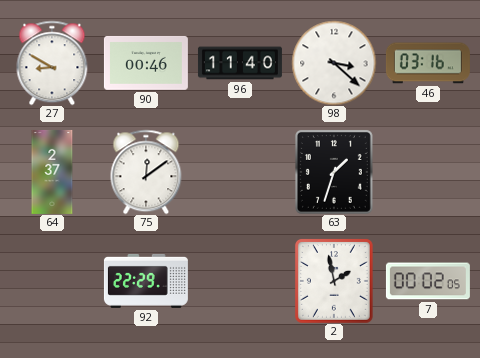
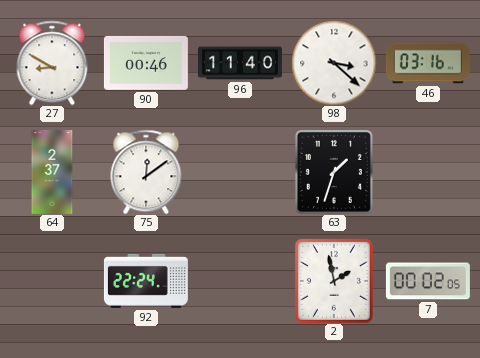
92: 22:29 -> 22:24 (146, 281)
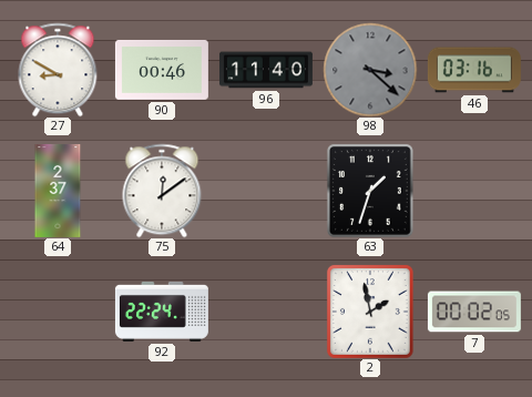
98 dial: white -> grey (370, 70)
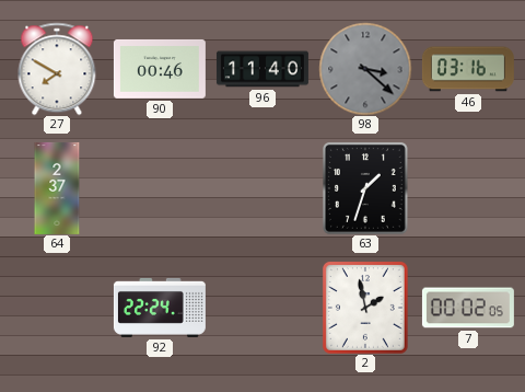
27: 8:50 -> 7:50 (57, 69)
75: 12:09 -> none (162, 191)
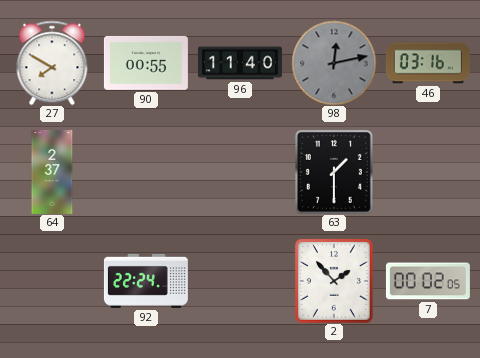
90: 00:46 -> 00:55 (146, 63)
98: 3:22 -> 12:13 (334, 63)
63: 1:33 -> 1:30 (334, 172)
2: 1:58 -> 1:53 (334, 281)
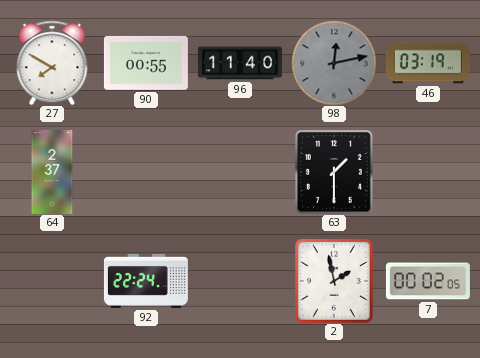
46: 03:16 -> 03:19 (428, 63)
2: 1:53 -> 1:58 (334, 281)
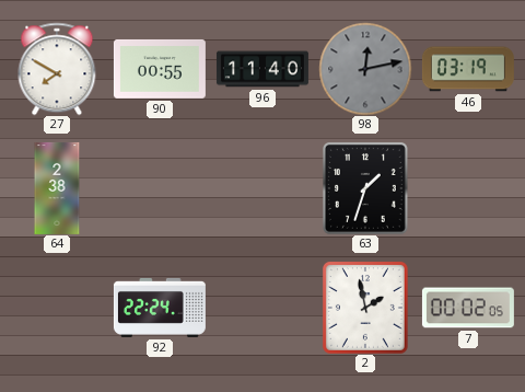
64: 2:37 -> 2:38 (57, 188)
63: 1:30 -> 1:33 (365, 188)
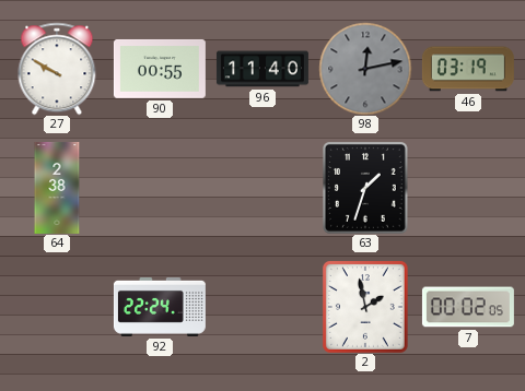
27: 7:50 -> 9:50 (57, 69)
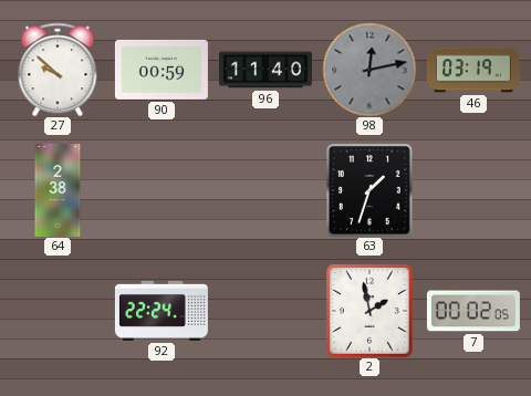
27: 9:50 -> 9:52 (58, 70)
90: 00:55 -> 00:59 (162, 70)
